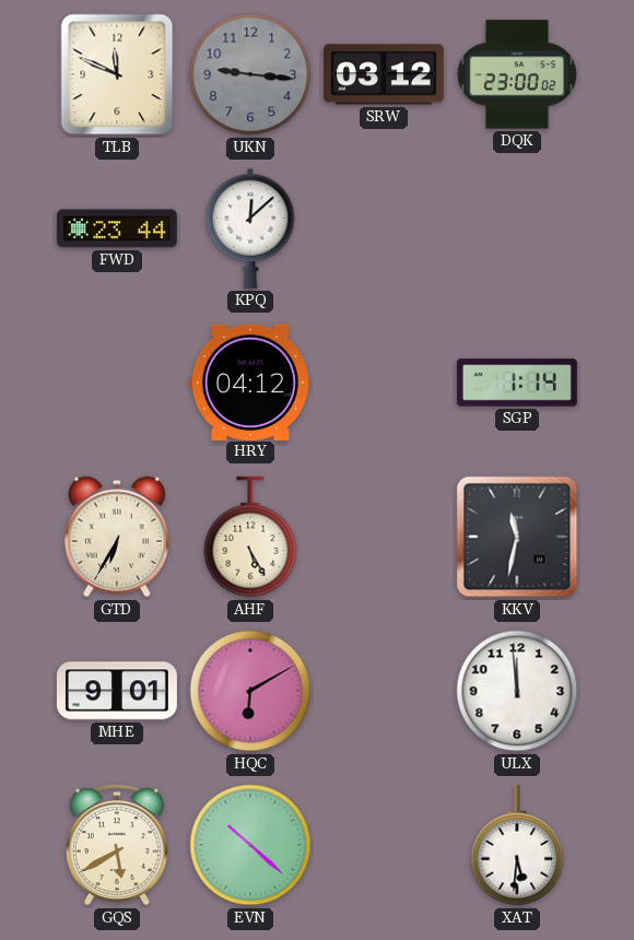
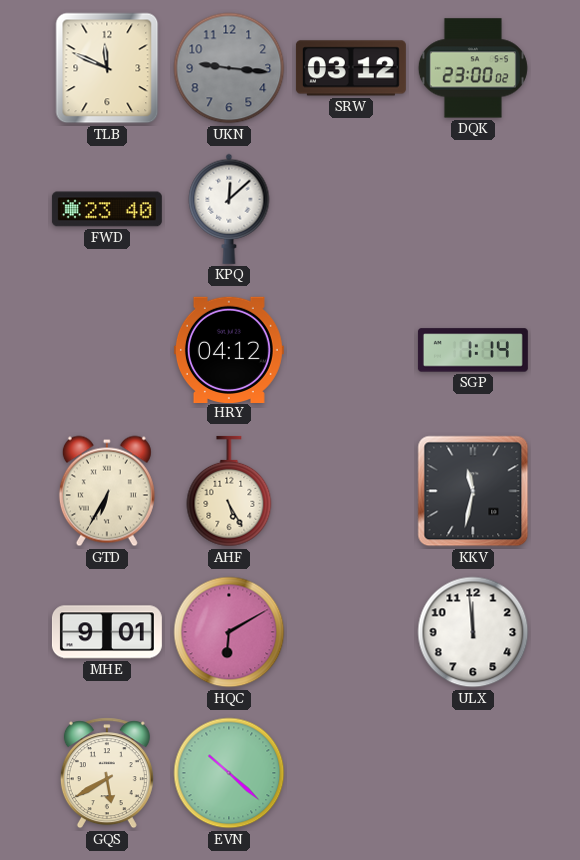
FWD: 23:44 -> 23:40 (107, 209)
XAT: 5:31 -> none (517, 845)
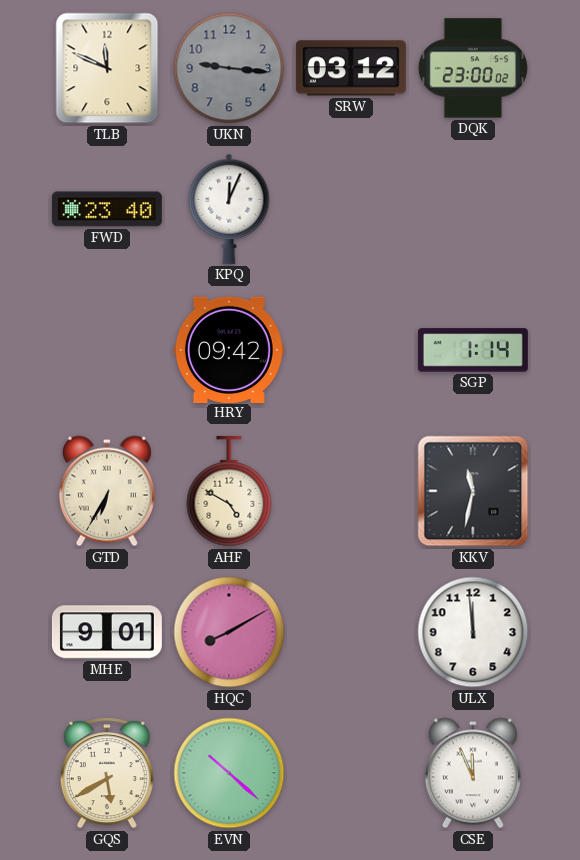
KPQ: 12:08 -> 12:04 (229, 209)
HRY: 04:12 -> 09:42 (229, 349)
AHF: 5:25 -> 4:50 (229, 491)
HQC: 6:10 -> 8:10 (229, 632)
CSE: none -> 11:56 (473, 773)
